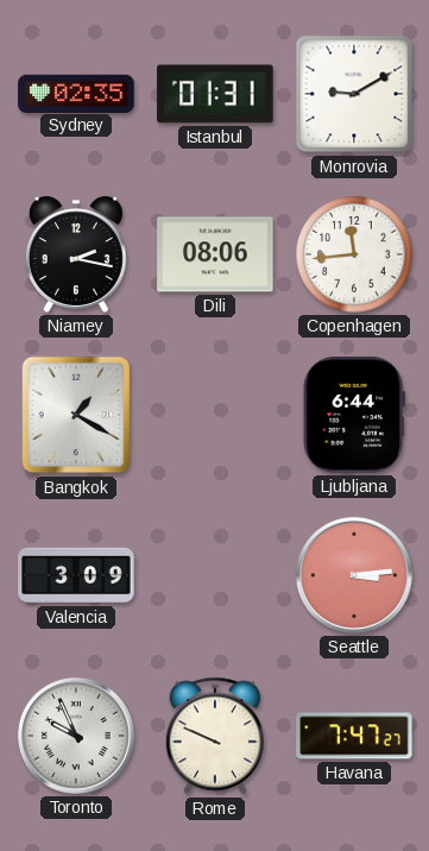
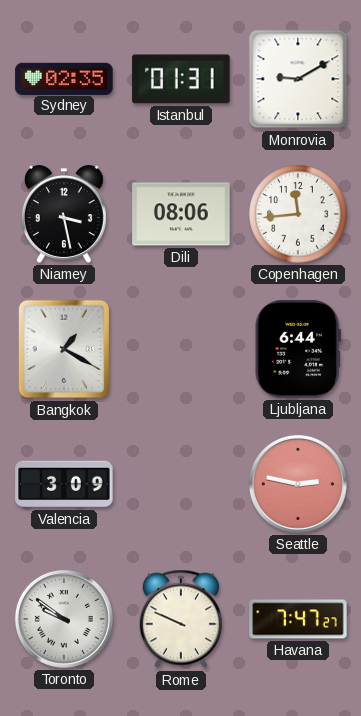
Niamey: 2:17 -> 3:28 (64, 214)
Seattle: 3:14 -> 2:47 (298, 484)
Toronto: 9:56 -> 9:51 (64, 619)
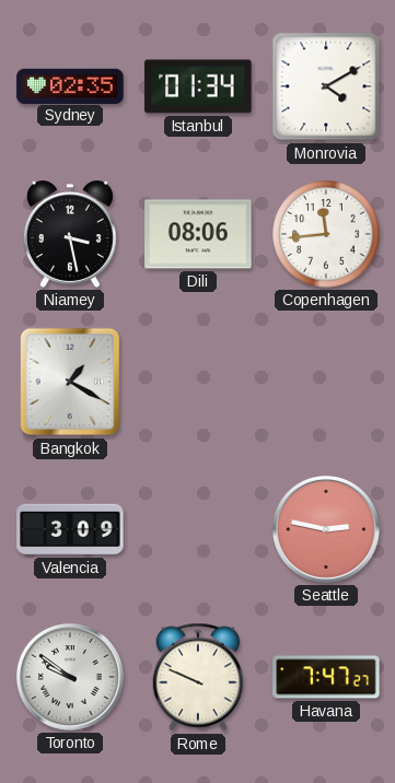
Istanbul: 01:31 -> 01:34 (198, 86)
Monrovia: 9:10 -> 4:10 (326, 86)
Ljubljana: 6:44 -> none (298, 349)
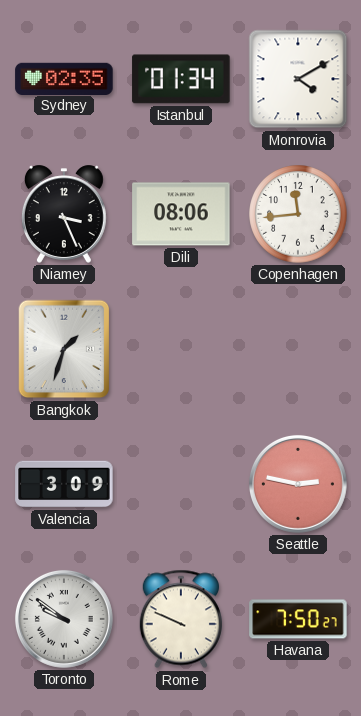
Niamey: 3:28 -> 3:26 (64, 214)
Bangkok: 1:20 -> 1:33 (64, 349)
Havana: 7:47 -> 7:50 (298, 619)
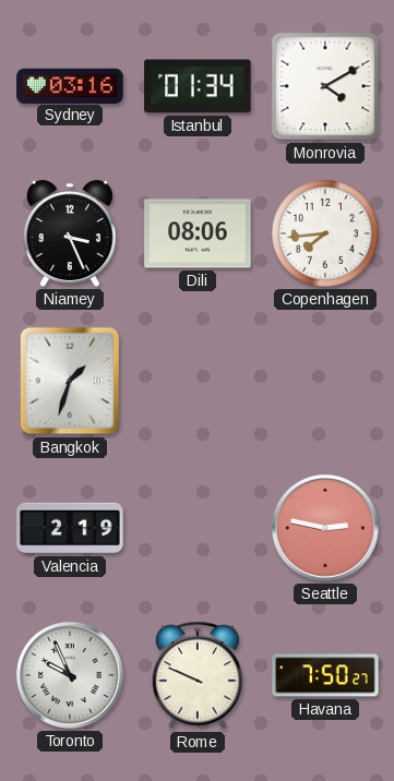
Sydney: 02:35 -> 03:16 (70, 85)
Copenhagen: 11:44 -> 7:44 (325, 233)
Valencia: 3:09 -> 2:19 (70, 528)
Toronto: 9:51 -> 9:56 (70, 675)
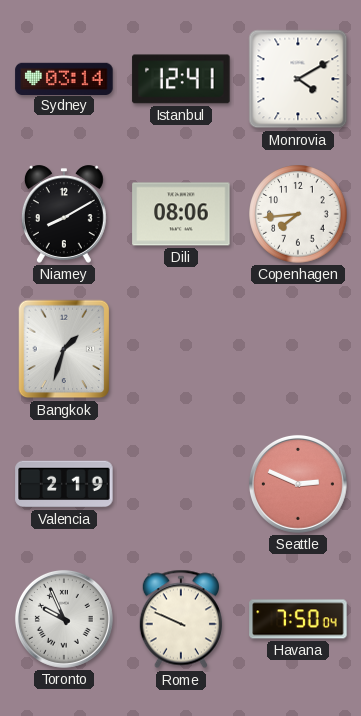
Sydney: 03:16 -> 03:14 (64, 78)
Istanbul: 01:34 -> 12:41 (181, 79)
Niamey: 3:26 -> 8:10 (64, 214)
Seattle: 2:47 -> 2:49 (298, 484)
Havana: 7:50:27 -> 7:50:04 (298, 619)
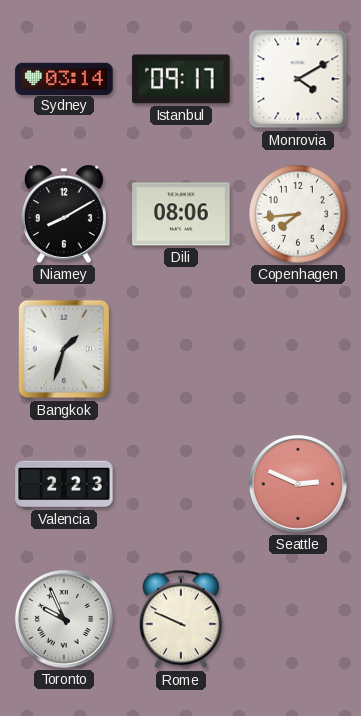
Istanbul: 12:41 -> 09:17 (181, 79)
Valencia: 2:19 -> 2:23 (64, 484)
Havana: 7:50 -> none (298, 619)
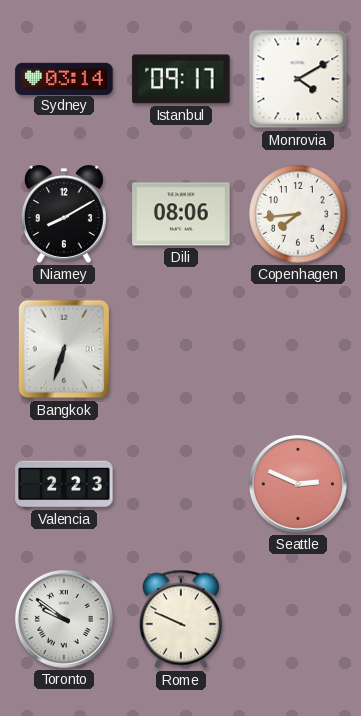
Bangkok: 1:33 -> 6:33 (64, 349)
Toronto: 9:56 -> 9:51 (64, 619)
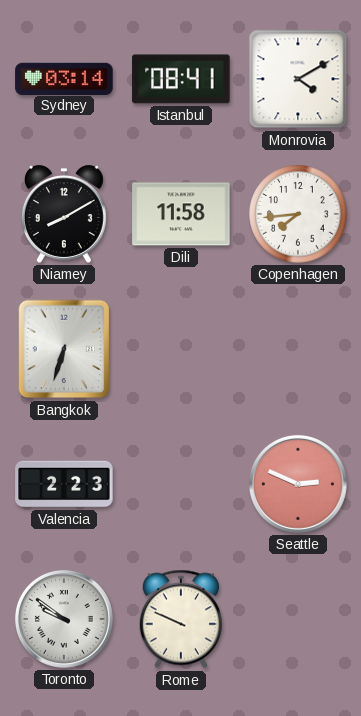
Istanbul: 09:17 -> 08:41 (181, 79)
Dili: 08:06 -> 11:58 (181, 214)
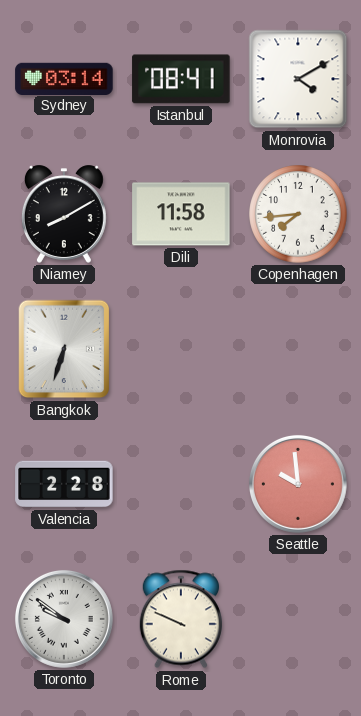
Valencia: 2:23 -> 2:28 (64, 484)
Seattle: 2:49 -> 9:59 (298, 484)
